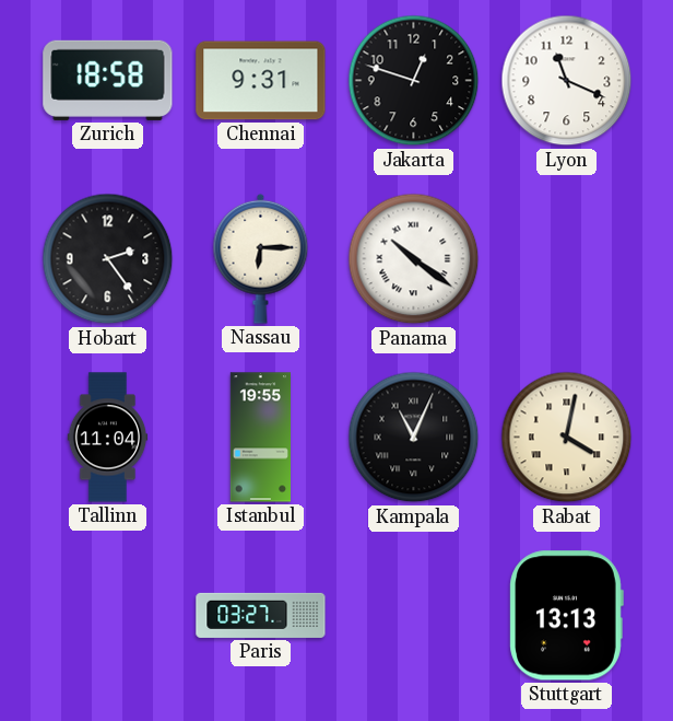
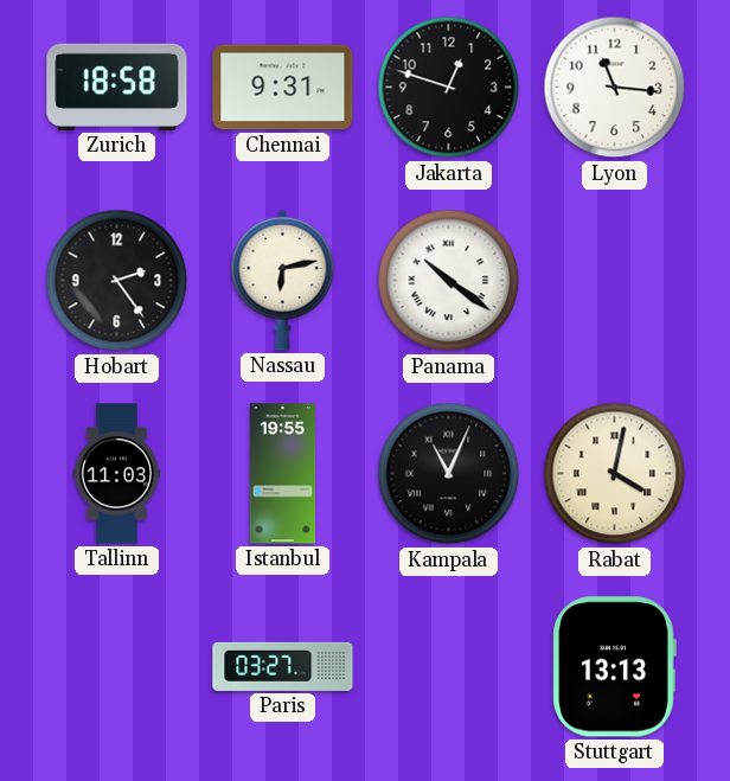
Lyon: 11:19 -> 11:16 (615, 88)
Nassau: 6:15 -> 6:13 (283, 280)
Tallinn: 11:04 -> 11:03 (117, 474)
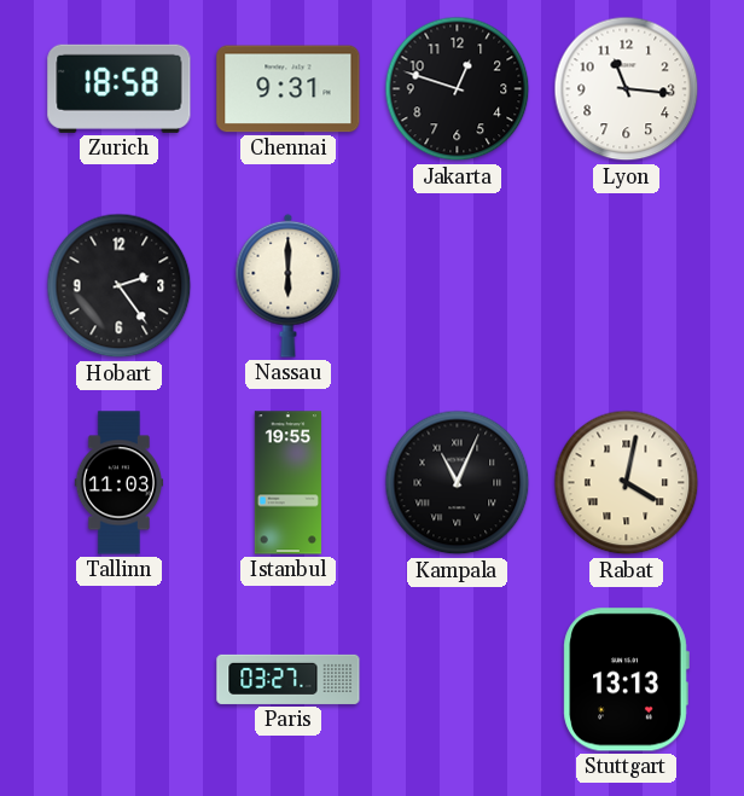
Nassau: 6:13 -> 6:00 (289, 285)
Panama: 10:21 -> none (449, 281)
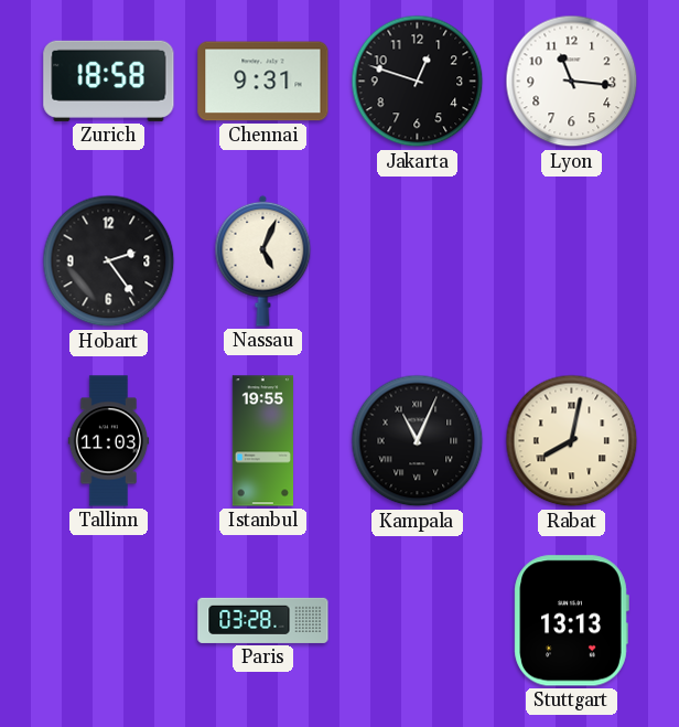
Nassau: 6:00 -> 5:04 (263, 260)
Rabat: 4:02 -> 8:02 (572, 441)
Paris: 03:27 -> 03:28 (263, 620)
